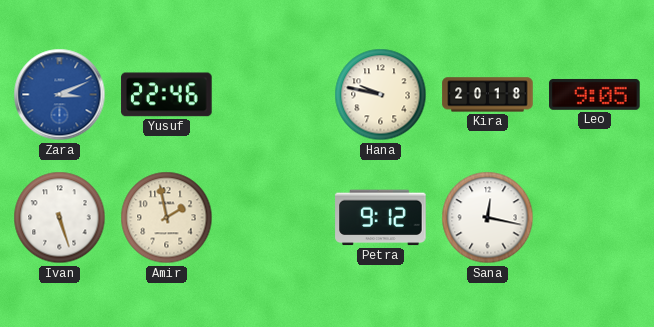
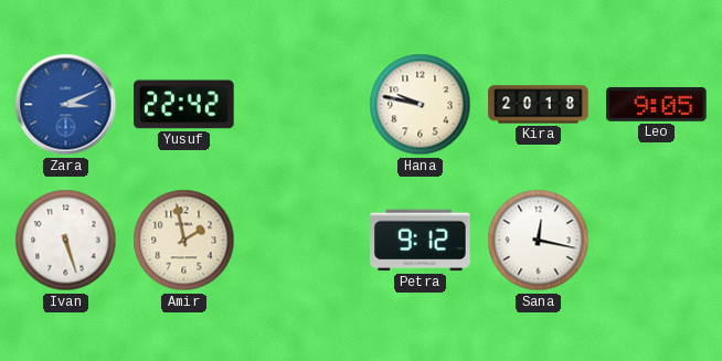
Yusuf: 22:46 -> 22:42 (184, 105)
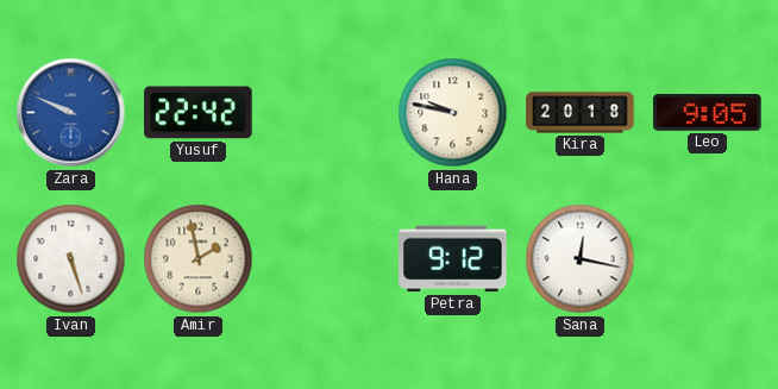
Zara: 3:11 -> 9:49 (71, 113)
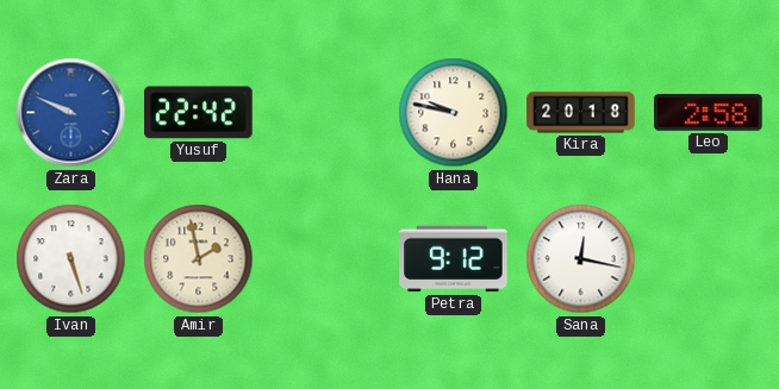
Leo: 9:05 -> 2:58 (709, 112)
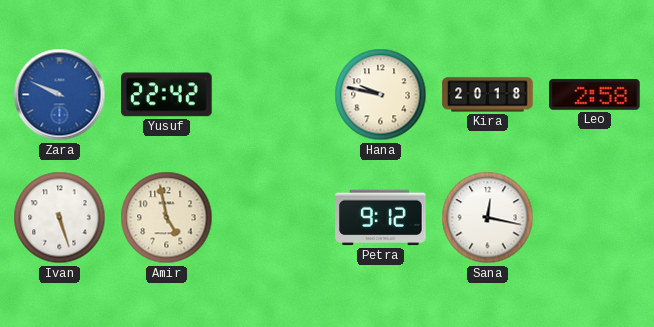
Amir: 1:58 -> 4:58 (167, 218)
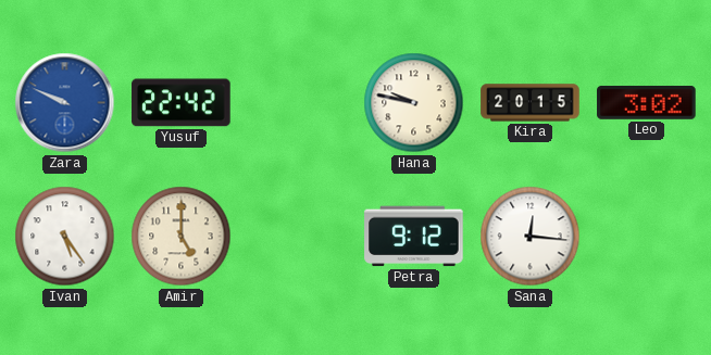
Kira: 20:18 -> 20:15 (531, 103)
Leo: 2:58 -> 3:02 (647, 102)
Ivan: 5:27 -> 5:24 (65, 237)
Amir: 4:58 -> 5:00 (182, 237)
Sana: 12:17 -> 12:16 (531, 237)
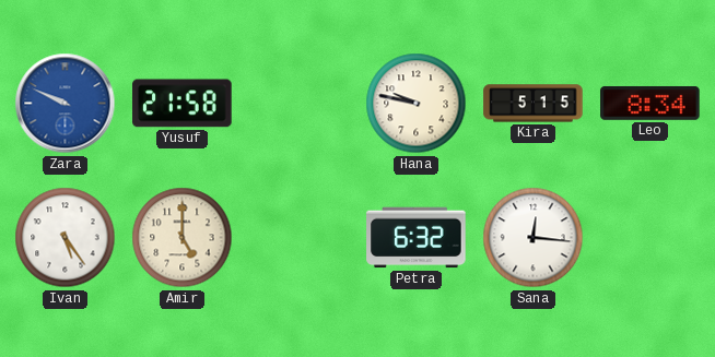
Yusuf: 22:42 -> 21:58 (183, 104)
Kira: 20:15 -> 5:15 (534, 104)
Leo: 3:02 -> 8:34 (650, 103)
Petra: 9:12 -> 6:32 (417, 238)
